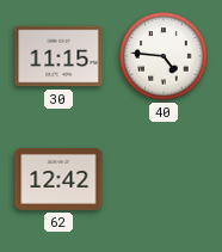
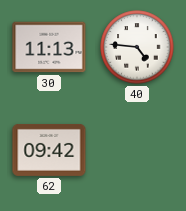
30: 11:15 -> 11:13 (49, 47)
62: 12:42 -> 09:42 (49, 150)
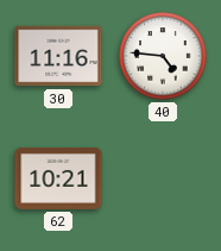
30: 11:13 -> 11:16 (58, 56)
62: 09:42 -> 10:21 (58, 178)
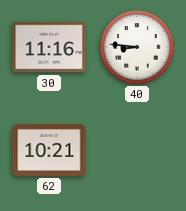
40: 4:46 -> 8:46 (137, 47)
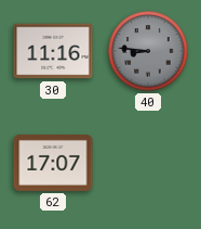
40 dial: white -> grey (148, 51)
62: 10:21 -> 17:07 (53, 163)
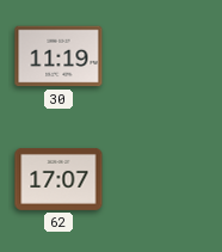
30: 11:16 -> 11:19 (58, 56)
40: 8:46 -> none (148, 51)
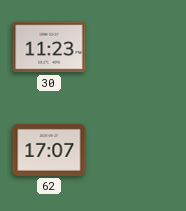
30: 11:19 -> 11:23 (49, 47)
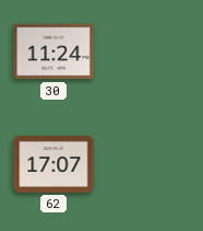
30: 11:23 -> 11:24 (53, 51)
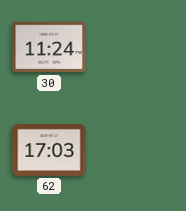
62: 17:07 -> 17:03 (49, 150)
